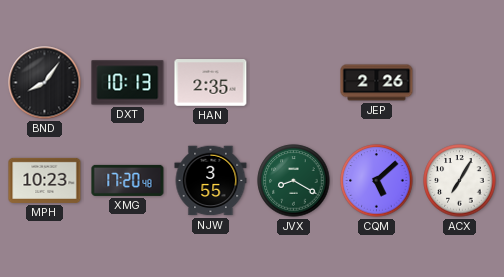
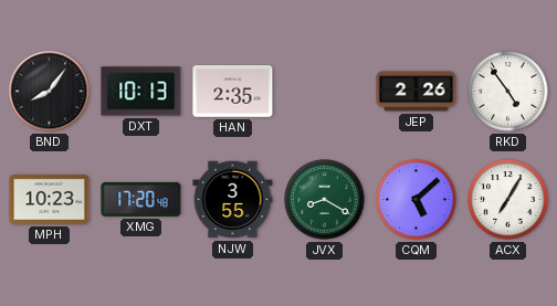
RKD: none -> 4:54 (508, 92)
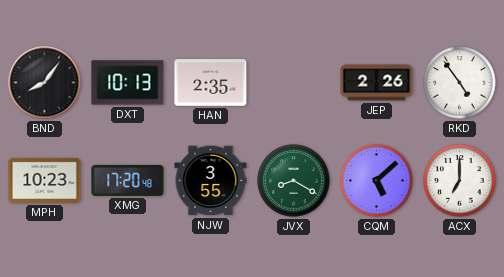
ACX: 7:05 -> 7:00 (460, 181)
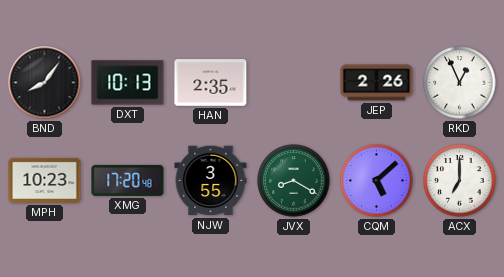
RKD: 4:54 -> 12:56 (460, 83)
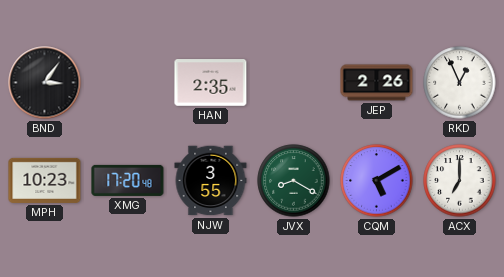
BND: 8:06 -> 3:06 (45, 83)
DXT: 10:13 -> none (128, 83)
CQM: 5:08 -> 5:10 (377, 181)
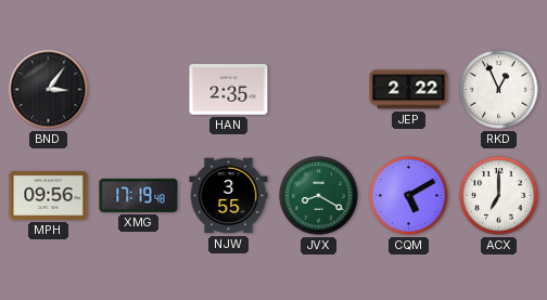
JEP: 2:26 -> 2:22 (409, 90)
MPH: 10:23 -> 09:56 (49, 195)
XMG: 17:20 -> 17:19 (139, 195)
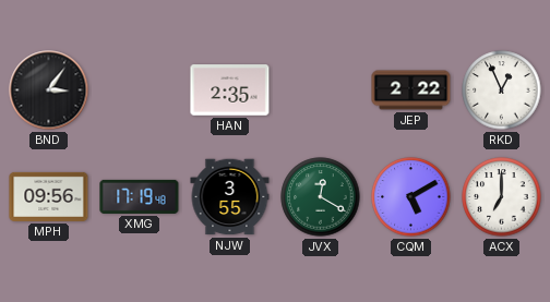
JVX: 8:20 -> 12:20 (321, 197)
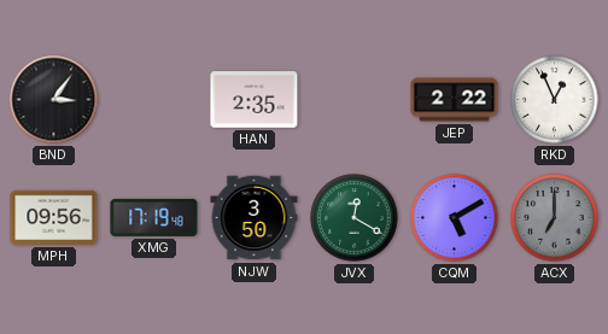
NJW: 3:55 -> 3:50 (255, 218)
ACX dial: white -> grey (555, 218)
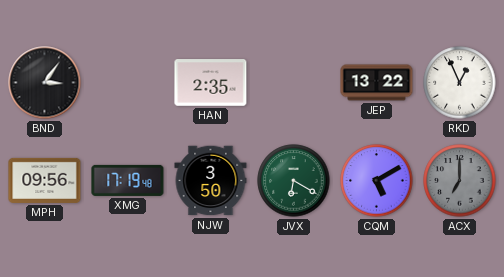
JEP: 2:22 -> 13:22 (377, 83)
JVX: 12:20 -> 6:20 (294, 181)
